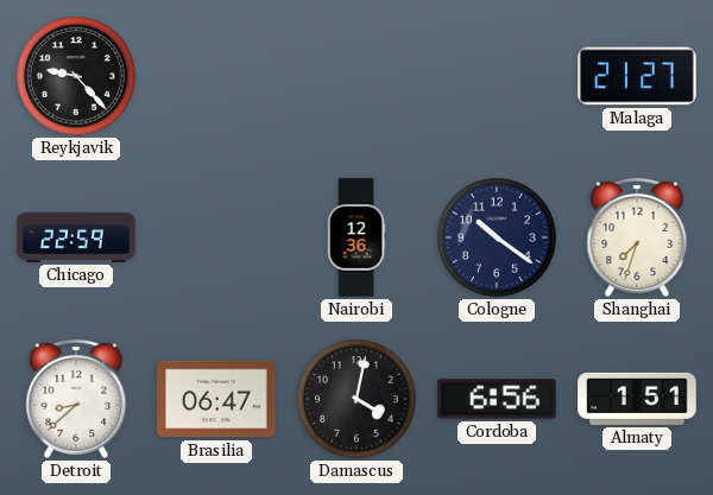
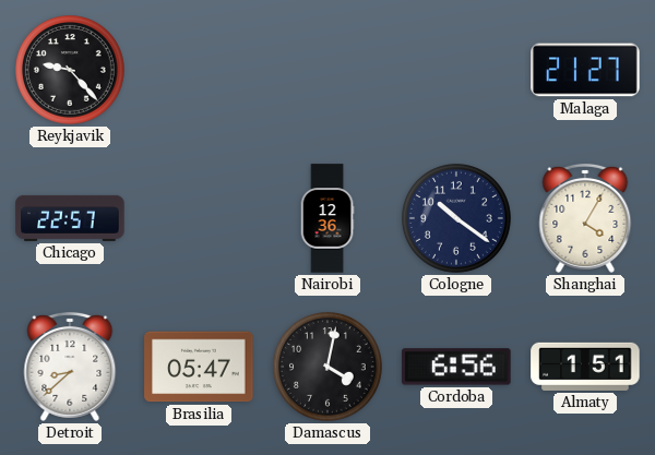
Chicago: 22:59 -> 22:57 (70, 218)
Shanghai: 7:33 -> 4:05 (585, 218)
Brasilia: 06:47 -> 05:47 (199, 367)
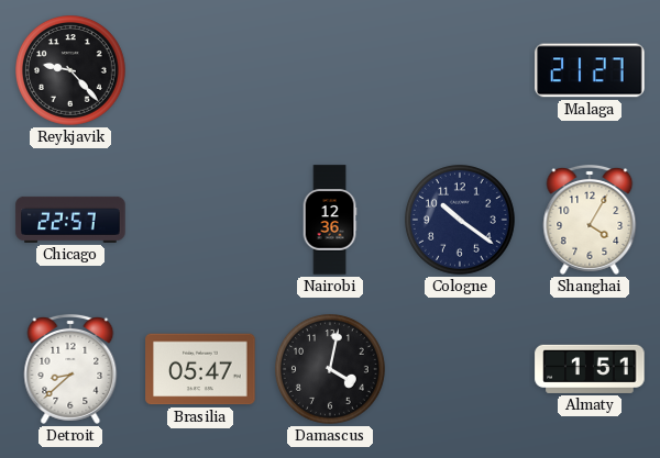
Cordoba: 6:56 -> none (456, 367)
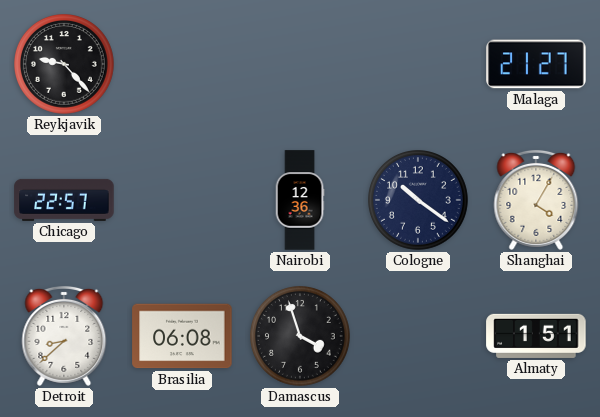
Brasilia: 05:47 -> 06:08 (182, 336)
Damascus: 4:02 -> 3:57 (301, 337)
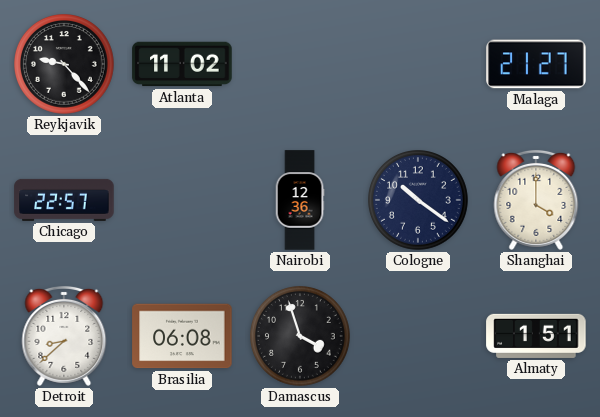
Atlanta: none -> 11:02 (182, 64)
Shanghai: 4:05 -> 4:00 (536, 200)
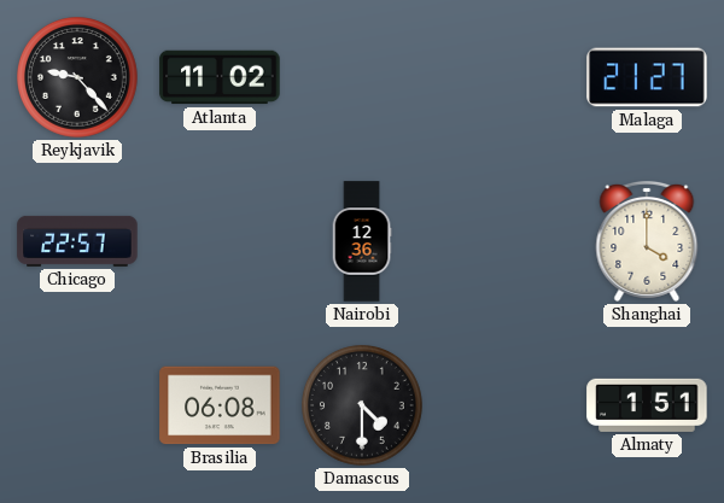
Cologne: 10:21 -> none (419, 201)
Detroit: 8:38 -> none (64, 336)
Damascus: 3:57 -> 4:30 (363, 407)
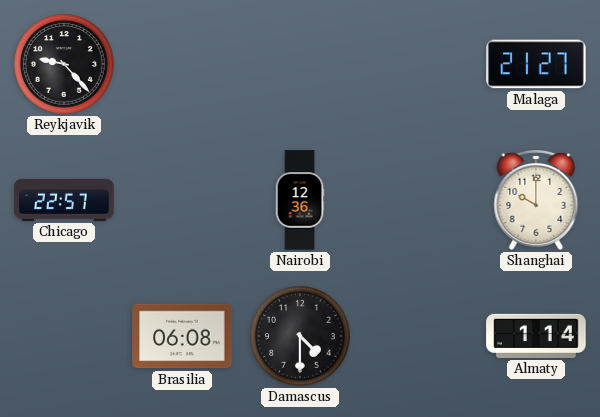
Atlanta: 11:02 -> none (220, 77)
Shanghai: 4:00 -> 10:00 (536, 200)
Almaty: 1:51 -> 1:14 (536, 336)
